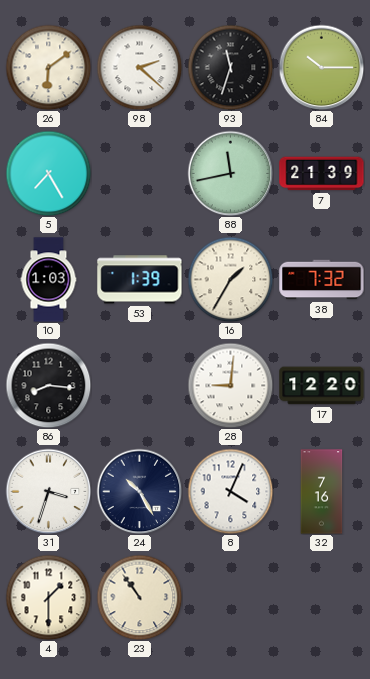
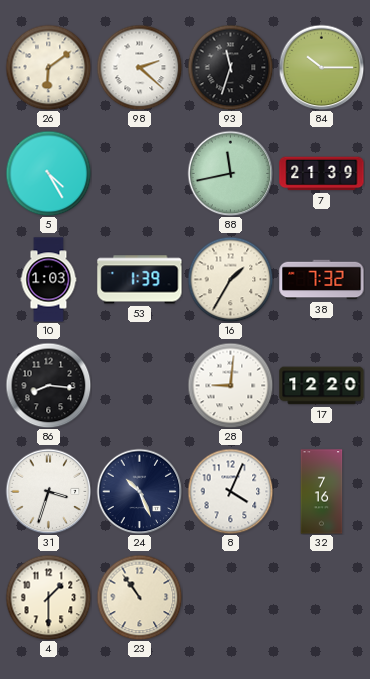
5: 7:25 -> 4:25 (48, 173)
24: 10:25 -> 10:26 (139, 491)
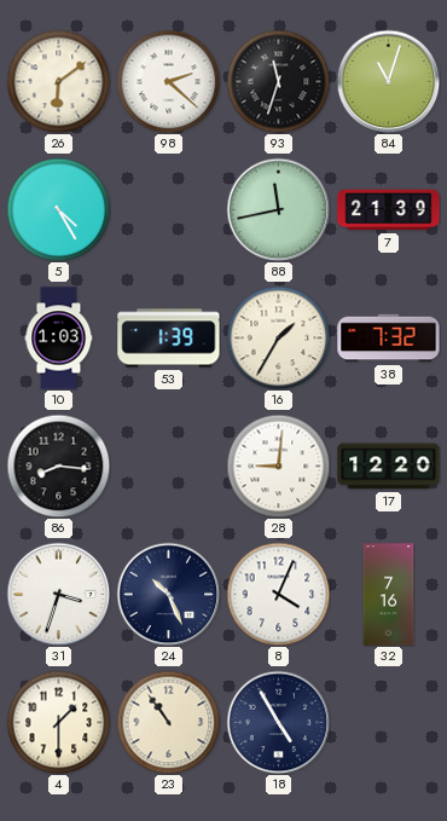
84: 10:15 -> 11:03 (388, 81)
18: none -> 4:55 (278, 722)
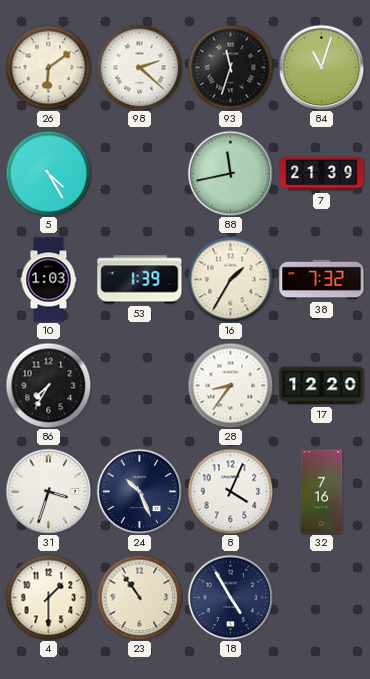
86: 8:16 -> 7:35 (48, 385)
28: 9:01 -> 8:36 (230, 385)
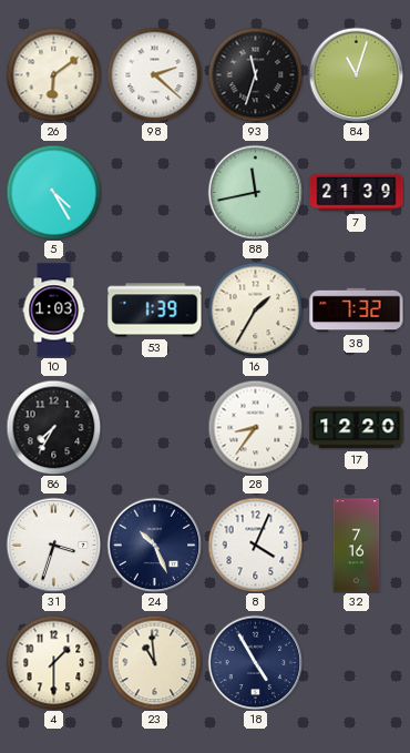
23: 10:54 -> 10:59 (154, 662)
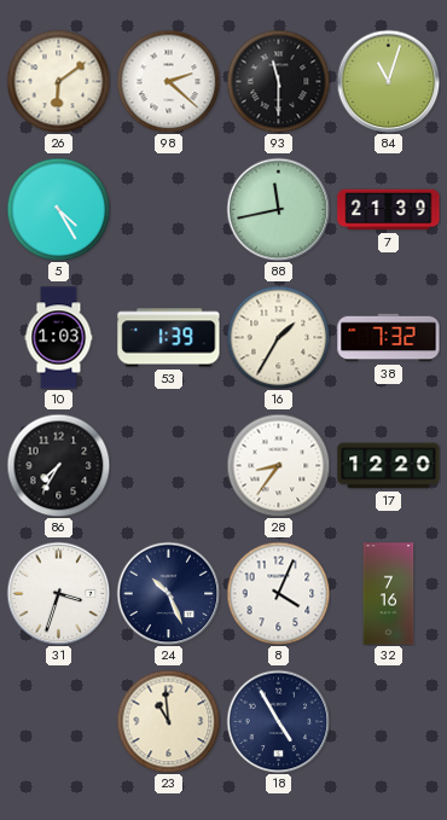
93: 11:33 -> 11:30 (278, 81)
4: 1:30 -> none (53, 662)
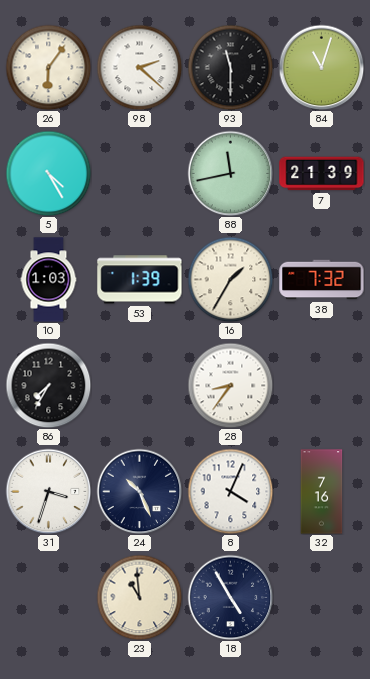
26: 6:09 -> 6:06 (48, 67)
17: 12:20 -> none (389, 466)
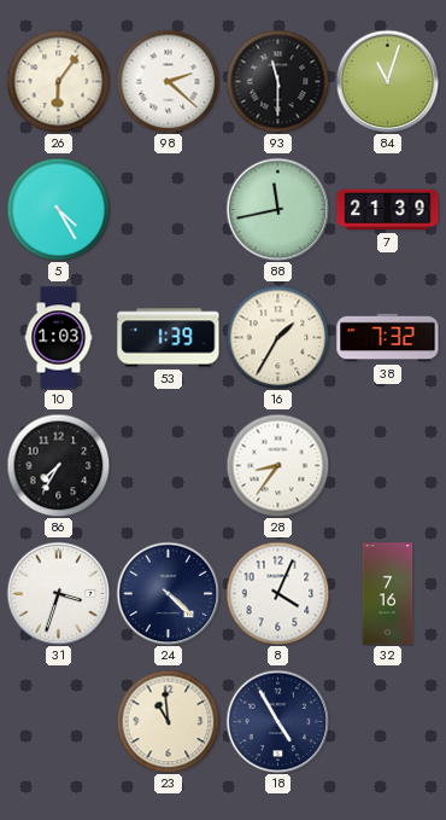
24: 10:26 -> 4:22 (168, 593)
